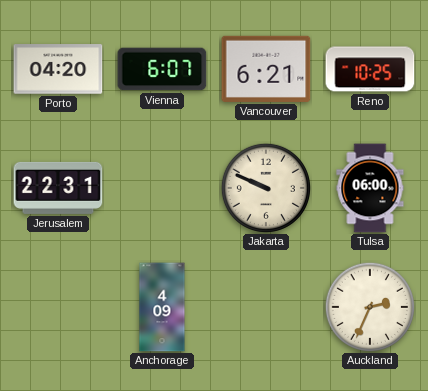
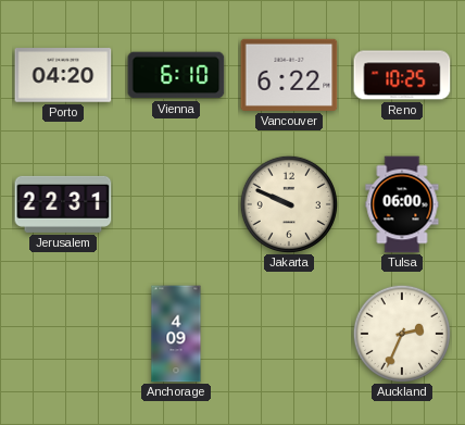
Vienna: 6:07 -> 6:10 (176, 75)
Vancouver: 6:21 -> 6:22 (289, 75)
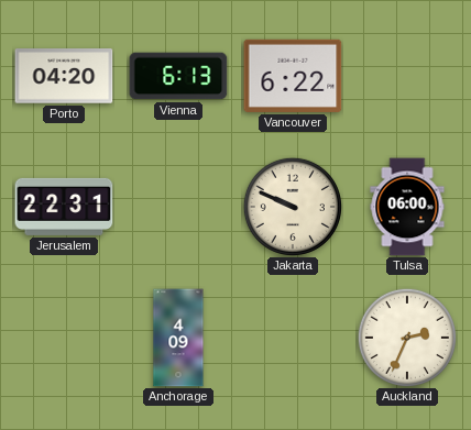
Vienna: 6:10 -> 6:13 (178, 76)
Reno: 10:25 -> none (402, 75)
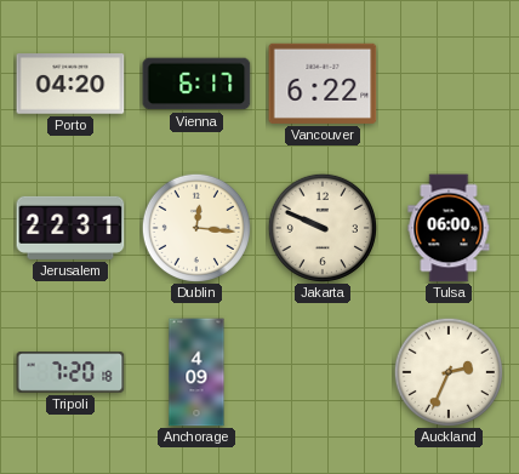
Vienna: 6:13 -> 6:17 (196, 84)
Dublin: none -> 12:16 (196, 228)
Tripoli: none -> 7:20 (70, 373)
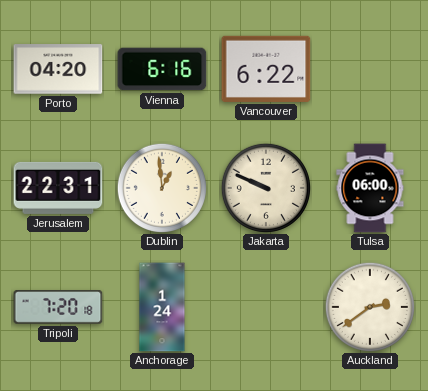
Vienna: 6:17 -> 6:16 (162, 69)
Dublin: 12:16 -> 12:59 (162, 188)
Anchorage: 4:09 -> 1:24 (162, 307)
Auckland: 2:34 -> 2:39 (370, 307)
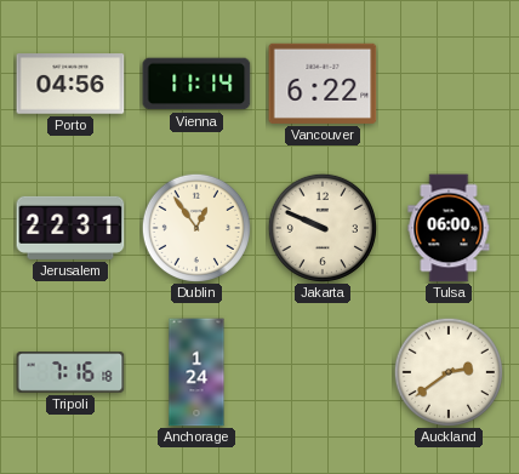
Porto: 04:20 -> 04:56 (70, 84)
Vienna: 6:16 -> 11:14 (196, 84)
Dublin: 12:59 -> 12:54 (196, 228)
Tripoli: 7:20 -> 7:16 (70, 373)
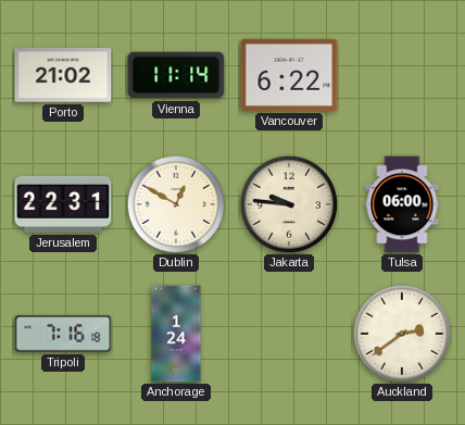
Porto: 04:56 -> 21:02 (63, 75)
Dublin: 12:54 -> 12:50 (176, 204)
Jakarta: 9:49 -> 9:46 (289, 204)
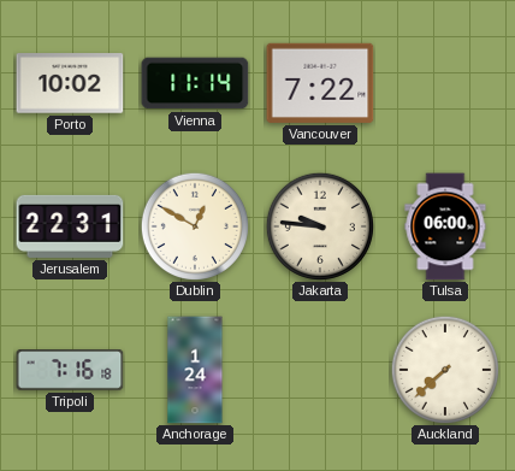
Porto: 21:02 -> 10:02 (70, 83)
Vancouver: 6:22 -> 7:22 (320, 83)
Auckland: 2:39 -> 7:38 (445, 370)
